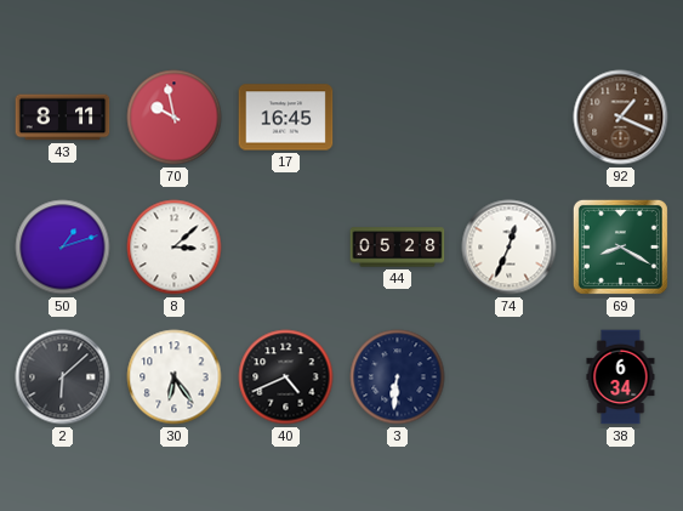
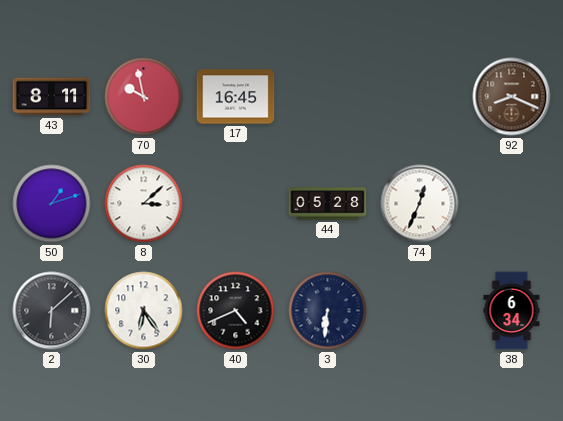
92: 1:19 -> 8:19 (512, 97)
69: 8:20 -> none (620, 246)
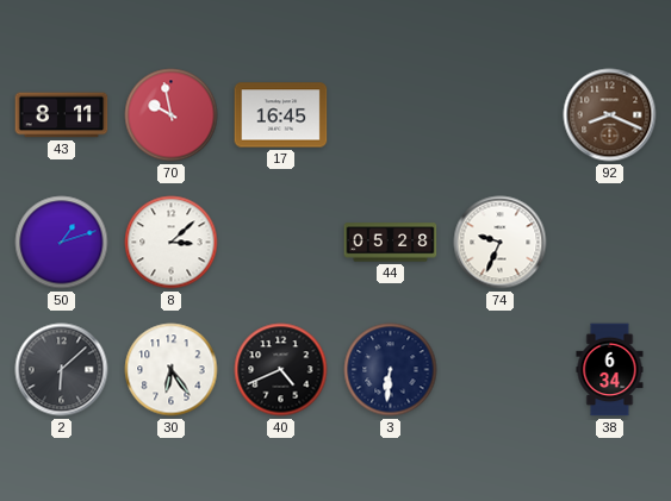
74: 12:34 -> 9:34 (501, 243)
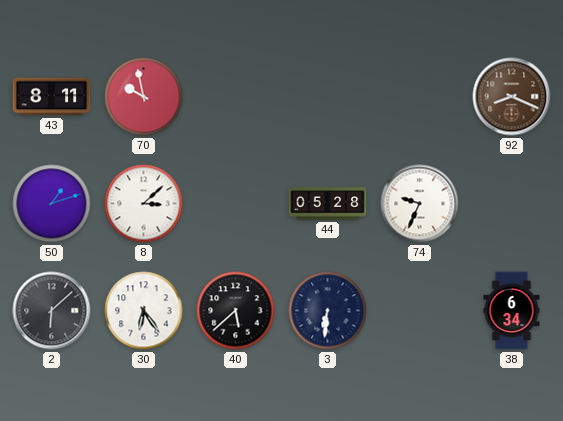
17: 16:45 -> none (281, 115)
40: 4:41 -> 5:38 (236, 311)
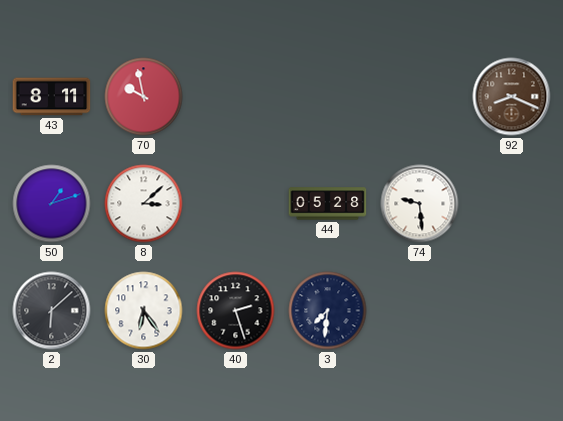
74: 9:34 -> 9:29 (420, 204)
40: 5:38 -> 2:27 (236, 311)
3: 6:31 -> 7:31 (328, 311)
38: 6:34 -> none (512, 311)
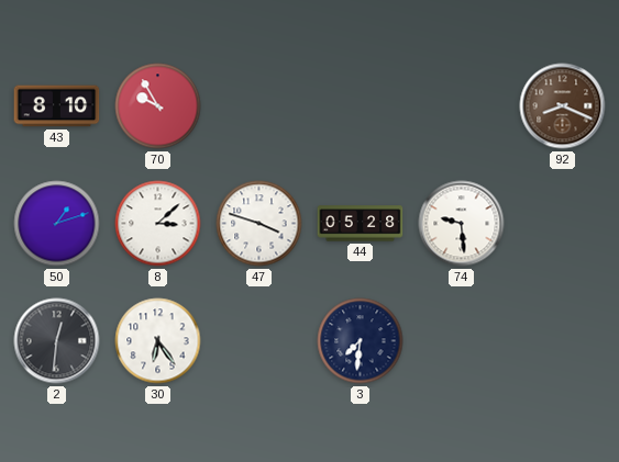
43: 8:11 -> 8:10 (57, 106)
70: 9:58 -> 9:55 (158, 106)
47: none -> 3:48 (259, 224)
2: 6:08 -> 12:31 (57, 341)
40: 2:27 -> none (236, 311)
